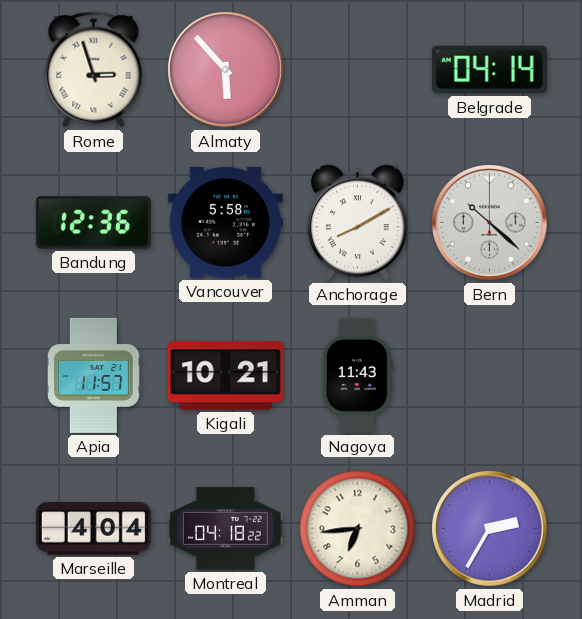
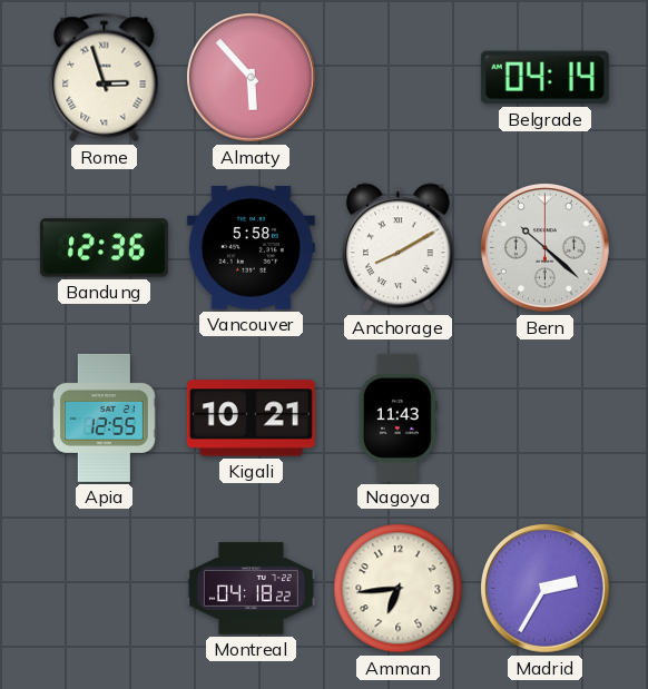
Apia: 11:57 -> 12:55 (104, 417)
Marseille: 4:04 -> none (93, 529)
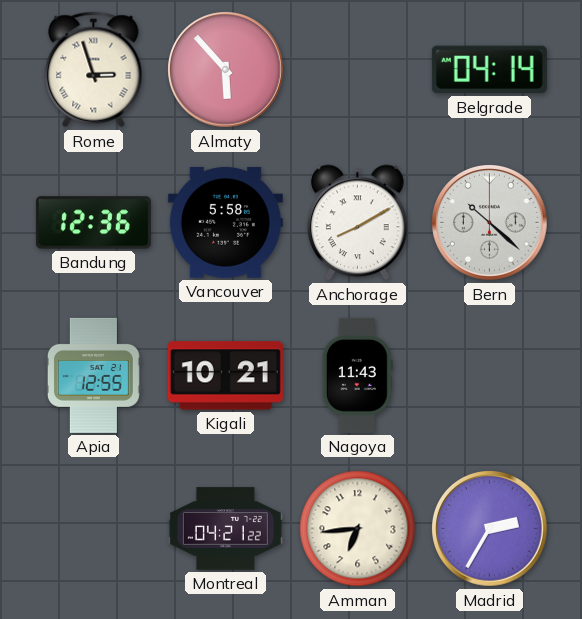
Montreal: 04:18 -> 04:21 (225, 529)
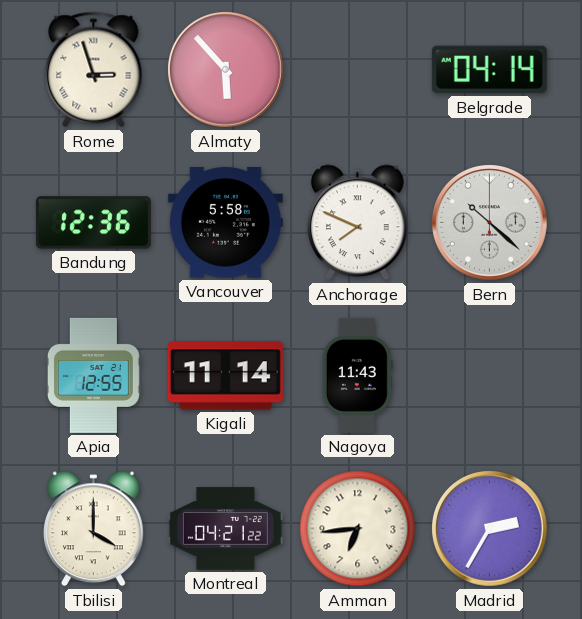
Anchorage: 8:10 -> 7:49 (358, 223)
Kigali: 10:21 -> 11:14 (225, 376)
Tbilisi: none -> 4:00 (94, 529)
